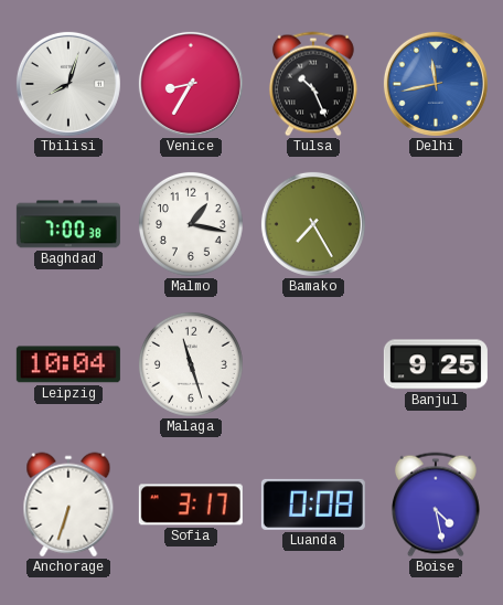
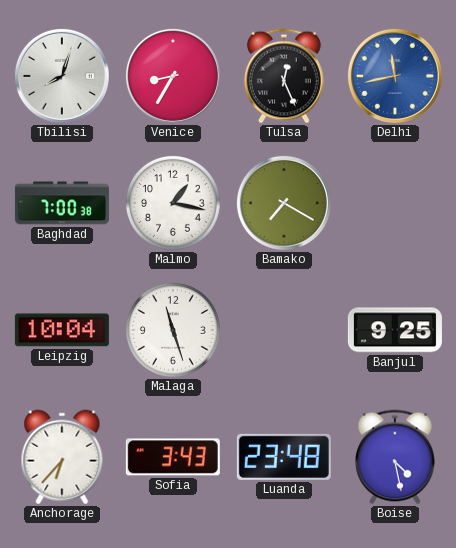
Tulsa: 10:26 -> 12:26 (284, 76)
Bamako: 7:25 -> 7:20 (284, 203)
Anchorage: 6:33 -> 6:37 (62, 457)
Sofia: 3:17 -> 3:43 (173, 457)
Luanda: 0:08 -> 23:48 (284, 457)
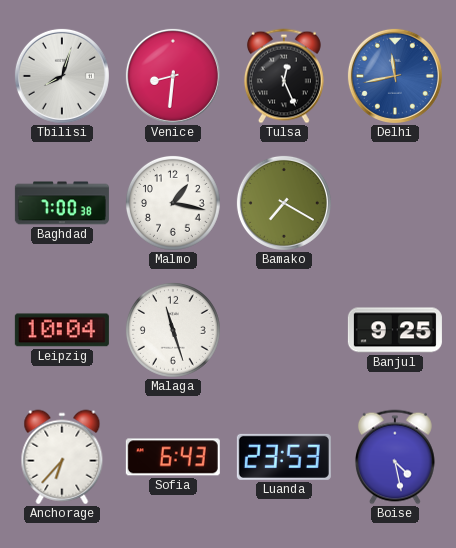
Venice: 8:35 -> 8:31 (173, 76)
Sofia: 3:43 -> 6:43 (173, 457)
Luanda: 23:48 -> 23:53 (284, 457)
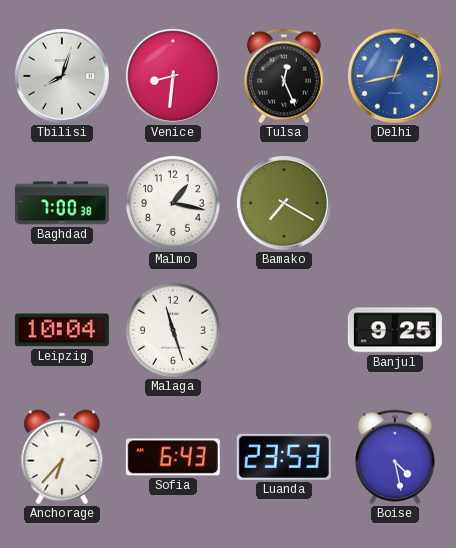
Delhi: 11:43 -> 12:43 (395, 76)
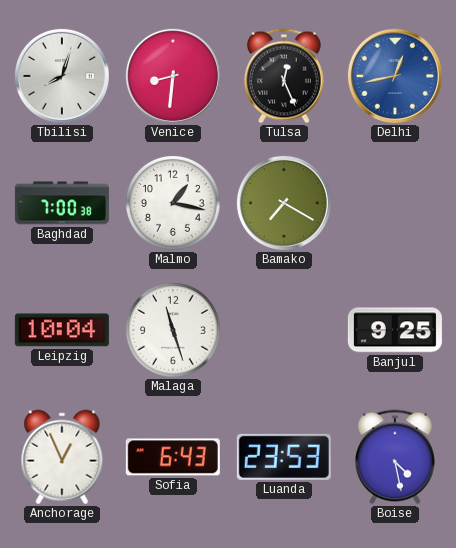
Anchorage: 6:37 -> 12:56 (62, 457)
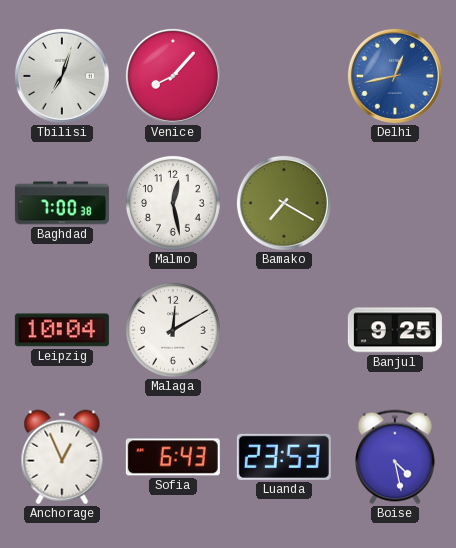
Tbilisi: 8:03 -> 7:03 (62, 76)
Venice: 8:31 -> 8:07 (173, 76)
Tulsa: 12:26 -> none (284, 76)
Malmo: 1:17 -> 12:28 (173, 203)
Malaga: 11:27 -> 12:10 (173, 330)
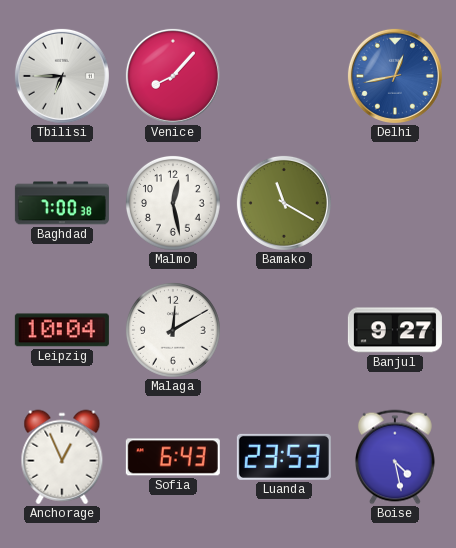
Tbilisi: 7:03 -> 6:45 (62, 76)
Bamako: 7:20 -> 11:20 (284, 203)
Banjul: 9:25 -> 9:27 (395, 330)
